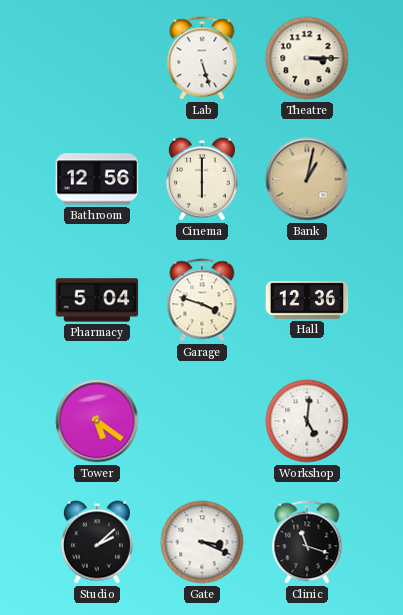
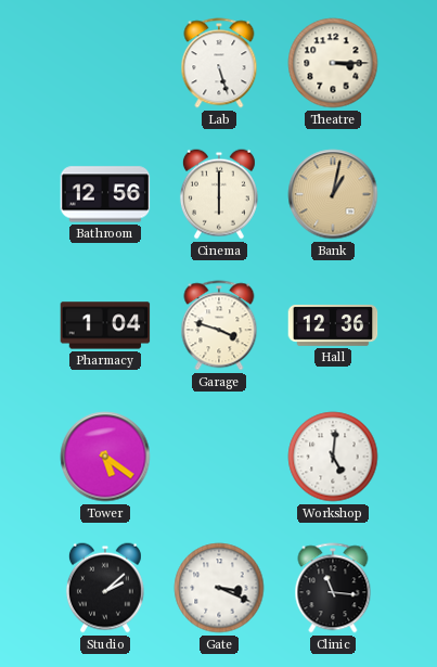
Pharmacy: 5:04 -> 1:04 (105, 325)
Clinic: 11:18 -> 11:16 (333, 588)
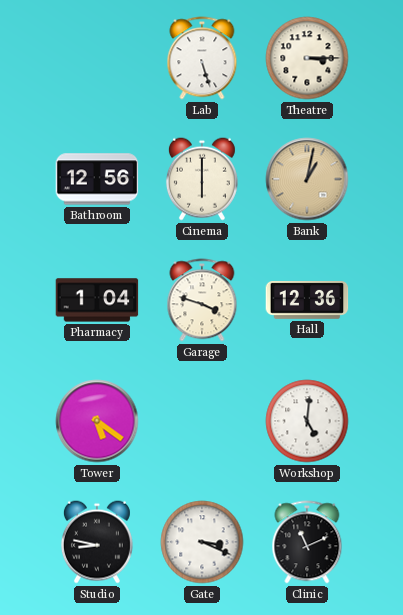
Studio: 2:08 -> 8:47 (97, 542)
Clinic: 11:16 -> 11:11 (307, 542)
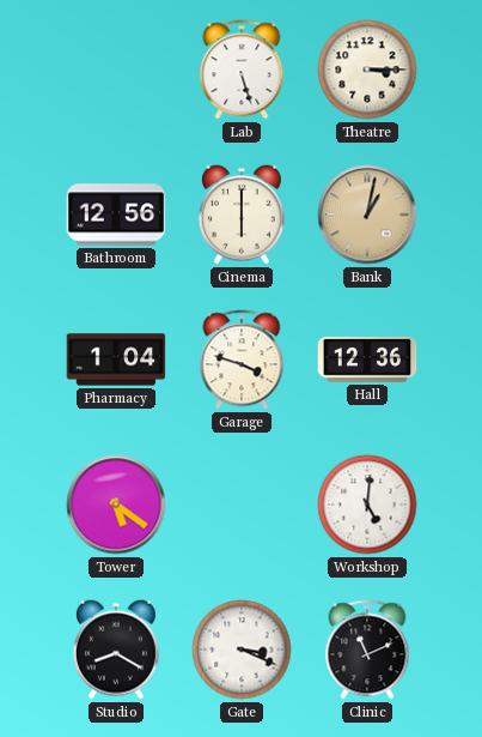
Studio: 8:47 -> 8:20 (116, 650)
